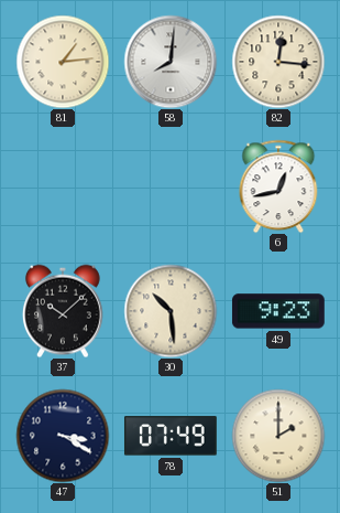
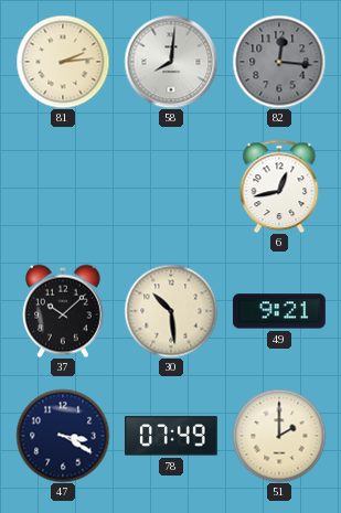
81: 1:14 -> 2:14 (63, 62)
82 dial: cream -> grey (279, 62)
49: 9:23 -> 9:21 (279, 311)
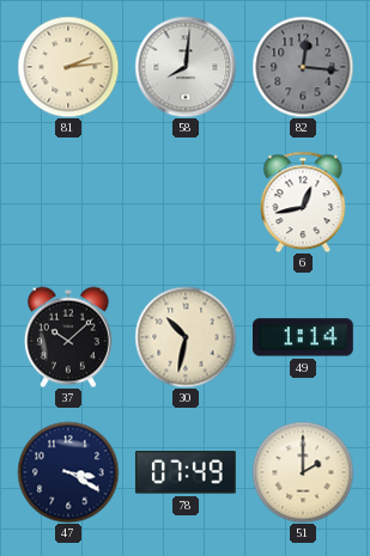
30: 10:29 -> 10:32 (186, 337)
49: 9:21 -> 1:14 (303, 337)
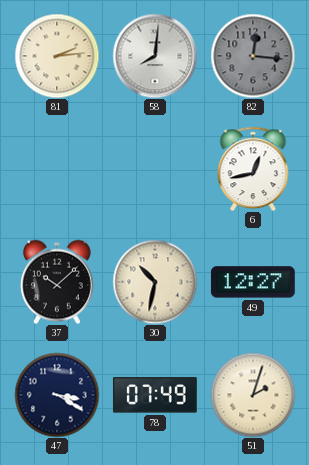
49: 1:14 -> 12:27 (253, 282)
51: 2:00 -> 2:03 (253, 395)
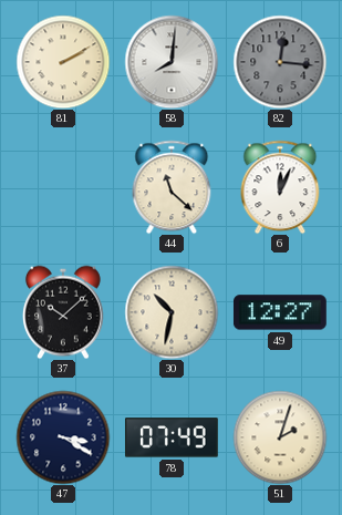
81: 2:14 -> 2:10 (63, 62)
44: none -> 11:22 (172, 187)
6: 12:43 -> 12:04 (280, 187)
